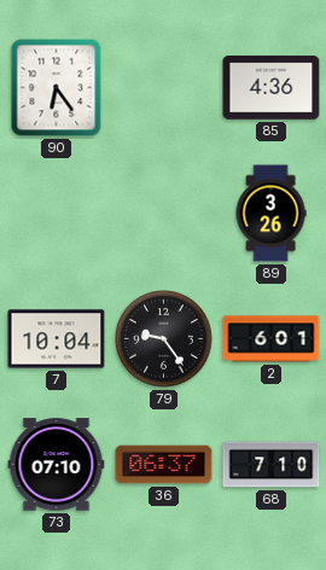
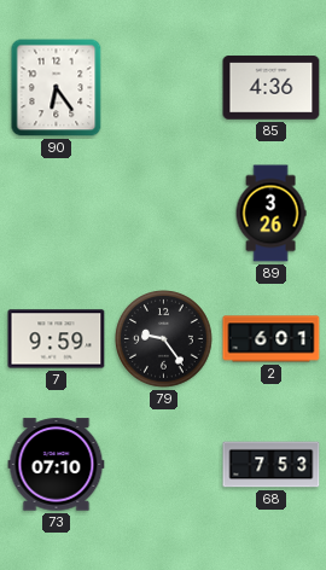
7: 10:04 -> 9:59 (57, 339)
36: 06:37 -> none (164, 465)
68: 7:10 -> 7:53 (272, 465)
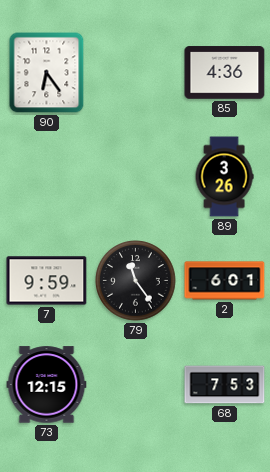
79: 9:24 -> 11:24 (136, 281)
73: 07:10 -> 12:15 (47, 385)
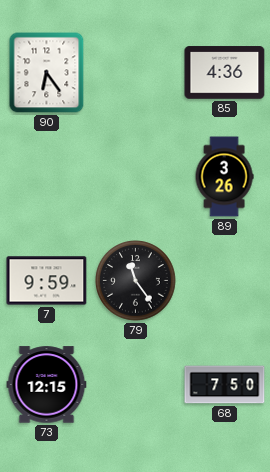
2: 6:01 -> none (225, 281)
68: 7:53 -> 7:50 (225, 385)
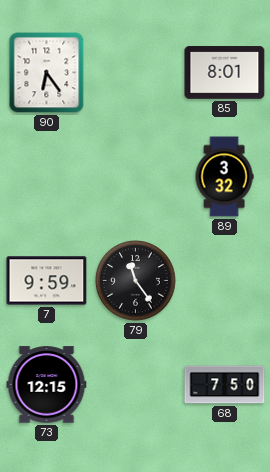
85: 4:36 -> 8:01 (225, 73)
89: 3:26 -> 3:32 (224, 177)
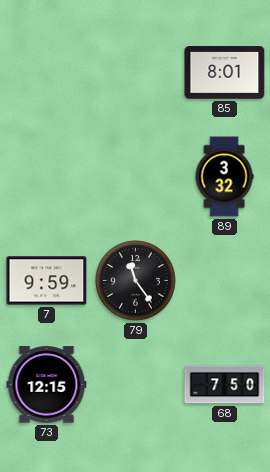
90: 6:24 -> none (47, 73)
